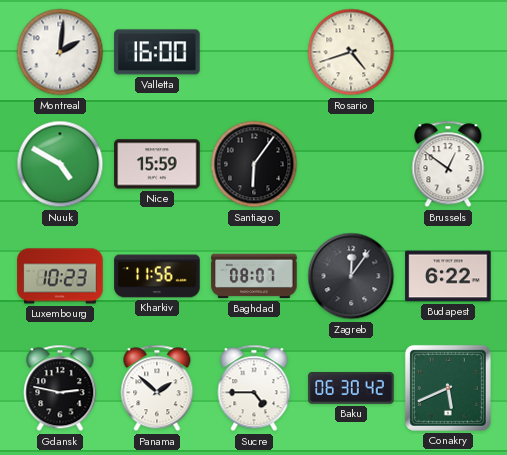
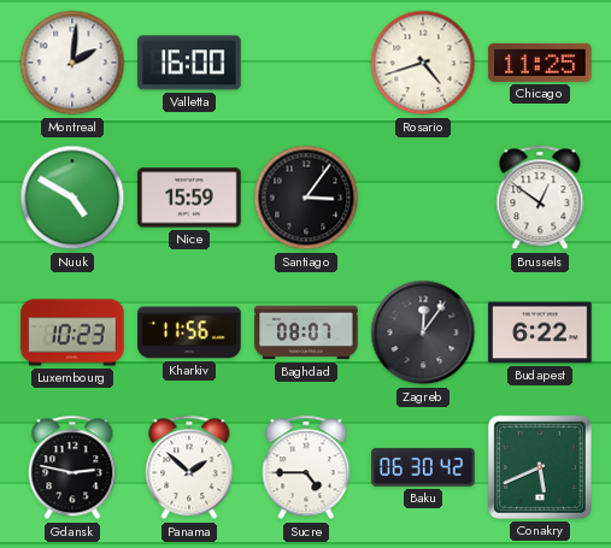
Chicago: none -> 11:25 (540, 63)
Santiago: 6:06 -> 3:06 (306, 198)
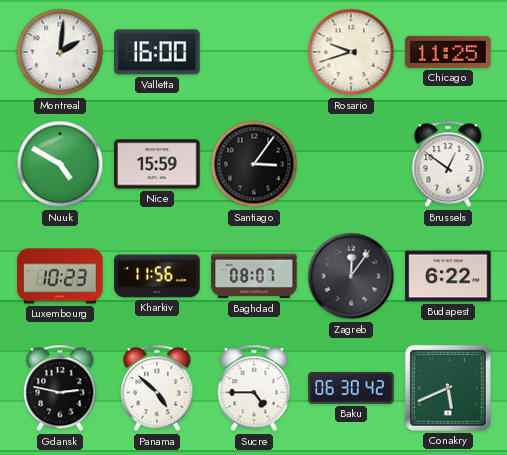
Rosario: 4:42 -> 9:42 (351, 52)
Panama: 1:52 -> 4:52 (157, 388)
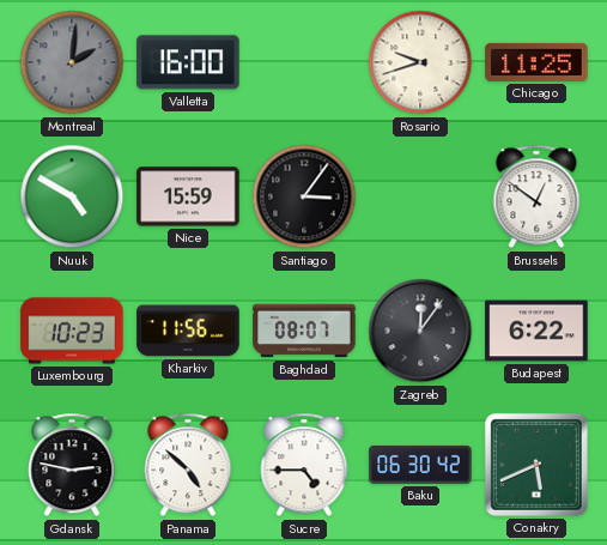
Montreal dial: white -> grey (72, 62)
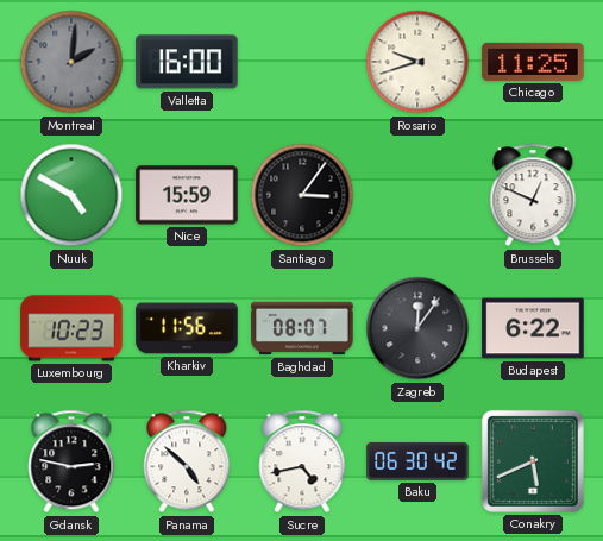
Brussels: 12:51 -> 12:49 (533, 195)
Sucre: 4:45 -> 4:43 (302, 461)
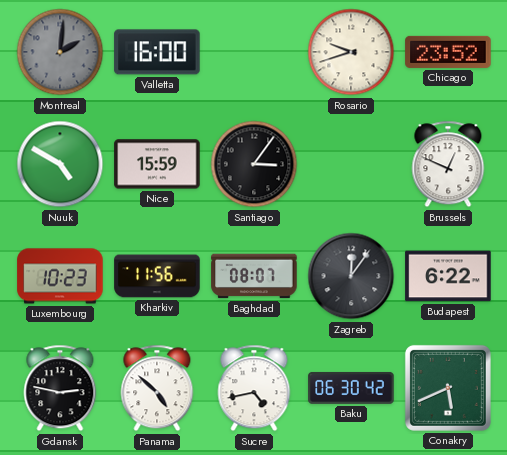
Chicago: 11:25 -> 23:52 (448, 52)
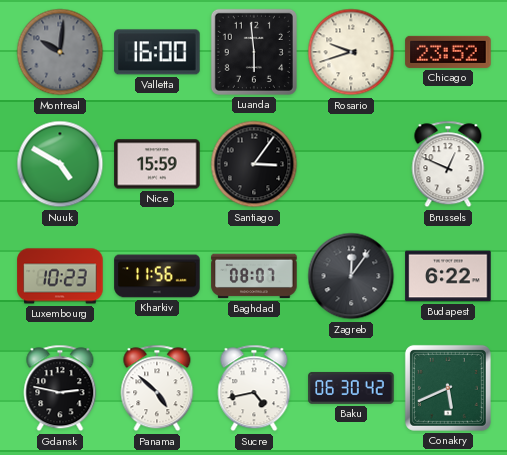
Montreal: 2:01 -> 10:01 (60, 52)
Luanda: none -> 5:59 (254, 52)
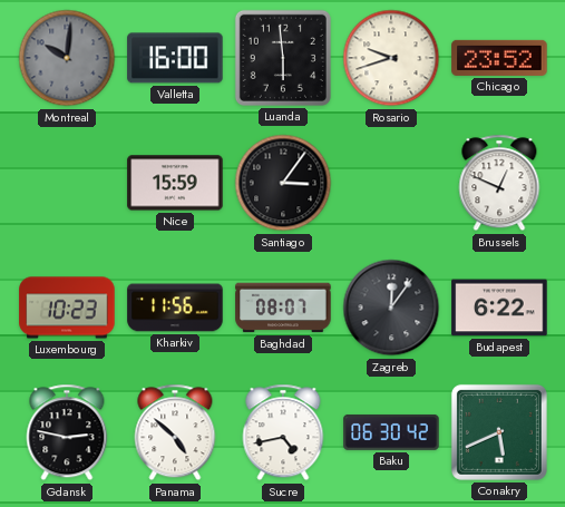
Nuuk: 4:50 -> none (60, 164)
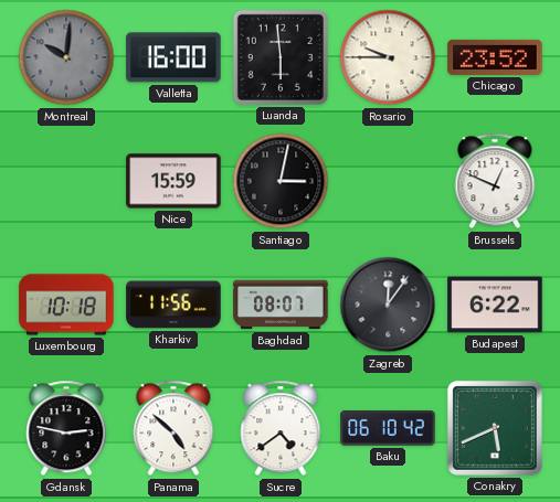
Rosario: 9:42 -> 9:45 (388, 57)
Santiago: 3:06 -> 3:02 (281, 181)
Luxembourg: 10:23 -> 10:18 (66, 305)
Sucre: 4:43 -> 4:39 (281, 428)
Baku: 06:30 -> 06:10 (388, 428)
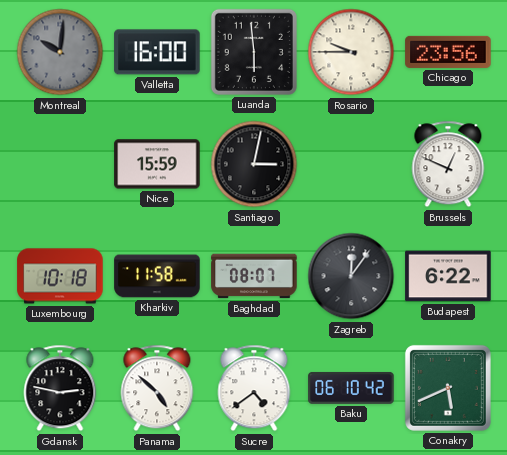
Chicago: 23:52 -> 23:56 (448, 52)
Kharkiv: 11:56 -> 11:58 (157, 276)
